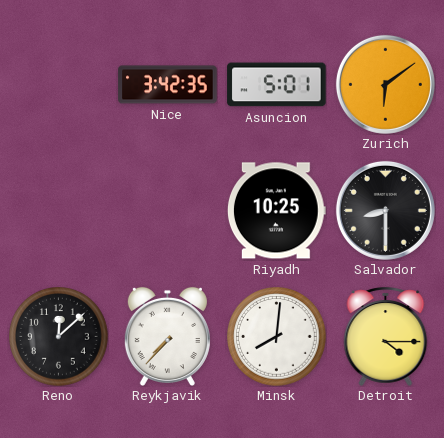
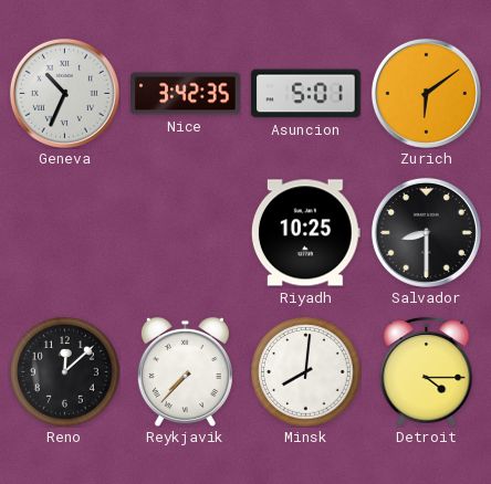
Geneva: none -> 10:34 (64, 93)
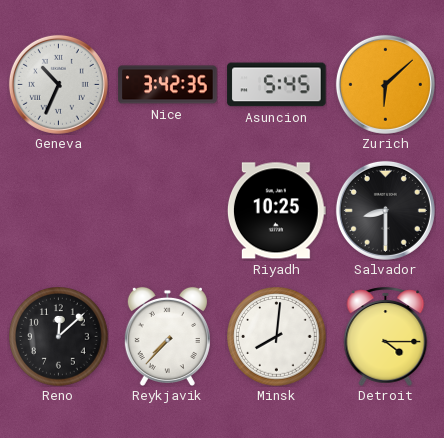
Asuncion: 5:01 -> 5:45 (277, 85)
Zurich: 6:09 -> 6:08 (385, 84)
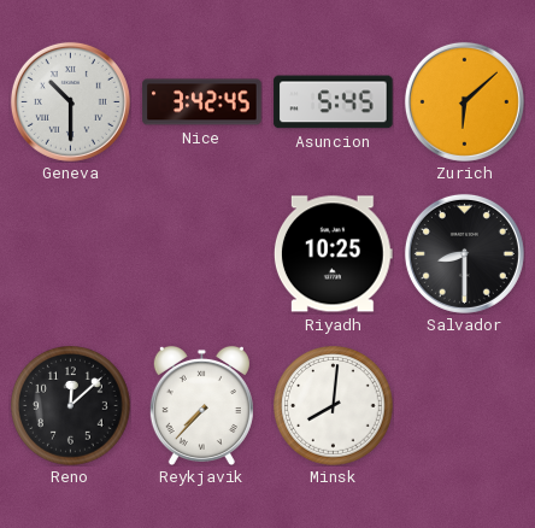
Geneva: 10:34 -> 10:30 (70, 101)
Nice: 3:42:35 -> 3:42:45 (202, 102)
Detroit: 4:15 -> none (386, 336)
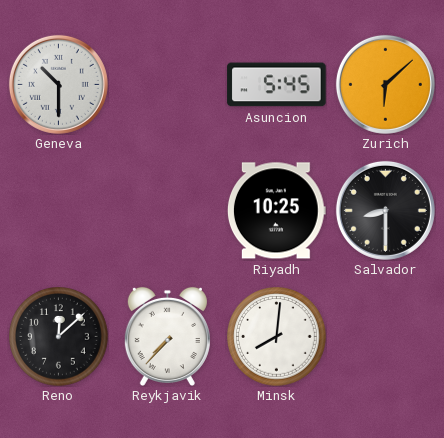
Nice: 3:42 -> none (202, 102)
